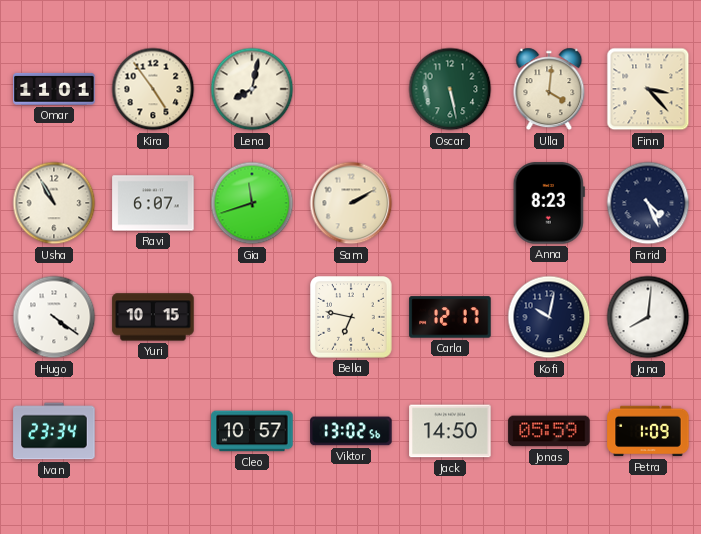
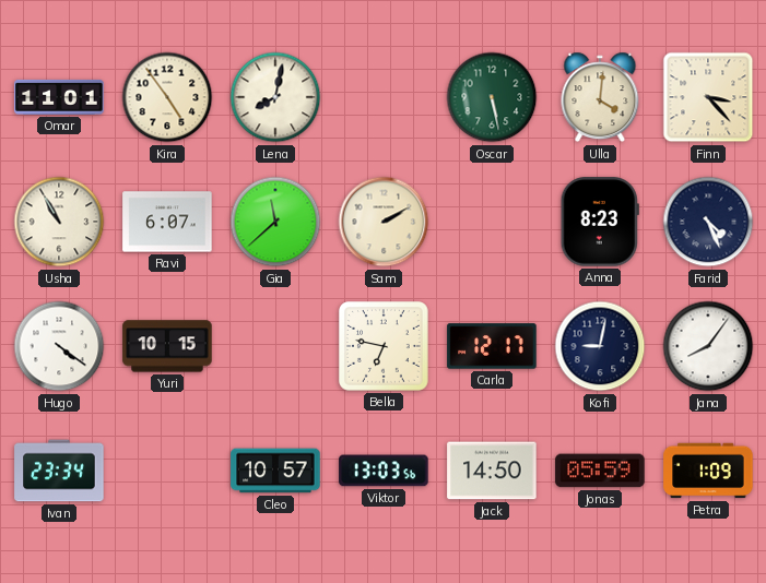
Gia: 11:42 -> 11:38 (275, 222)
Kofi: 10:02 -> 9:02 (600, 346)
Jana: 8:01 -> 8:06 (708, 346)
Viktor: 13:02 -> 13:03 (384, 471)
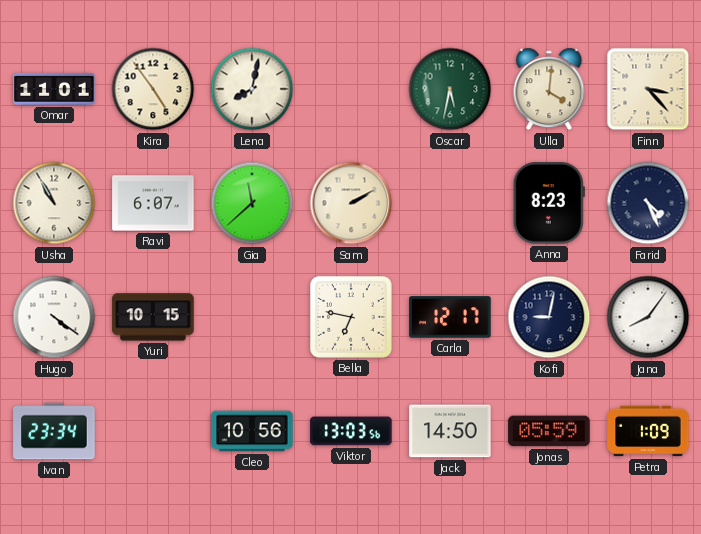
Oscar: 5:28 -> 5:32 (450, 89)
Cleo: 10:57 -> 10:56 (252, 431)
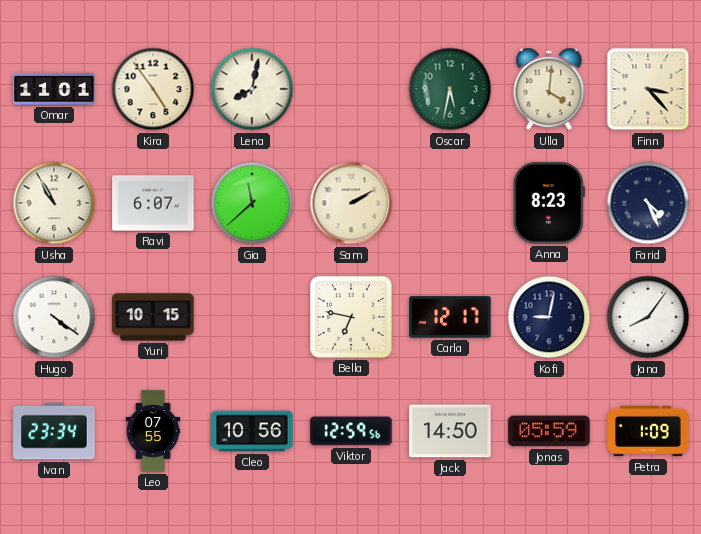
Leo: none -> 07:55 (153, 431)
Viktor: 13:03 -> 12:59 (351, 431)
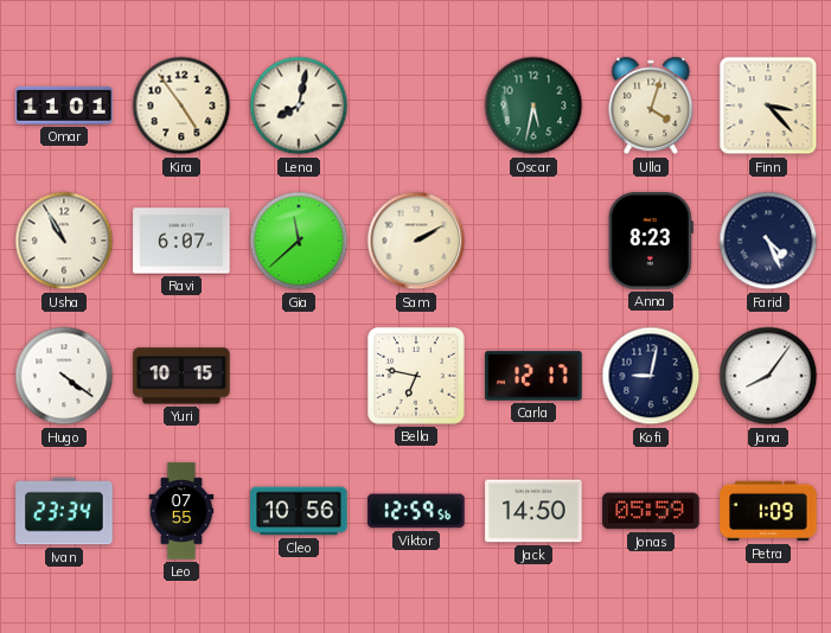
Ulla: 4:01 -> 4:03 (651, 105)
